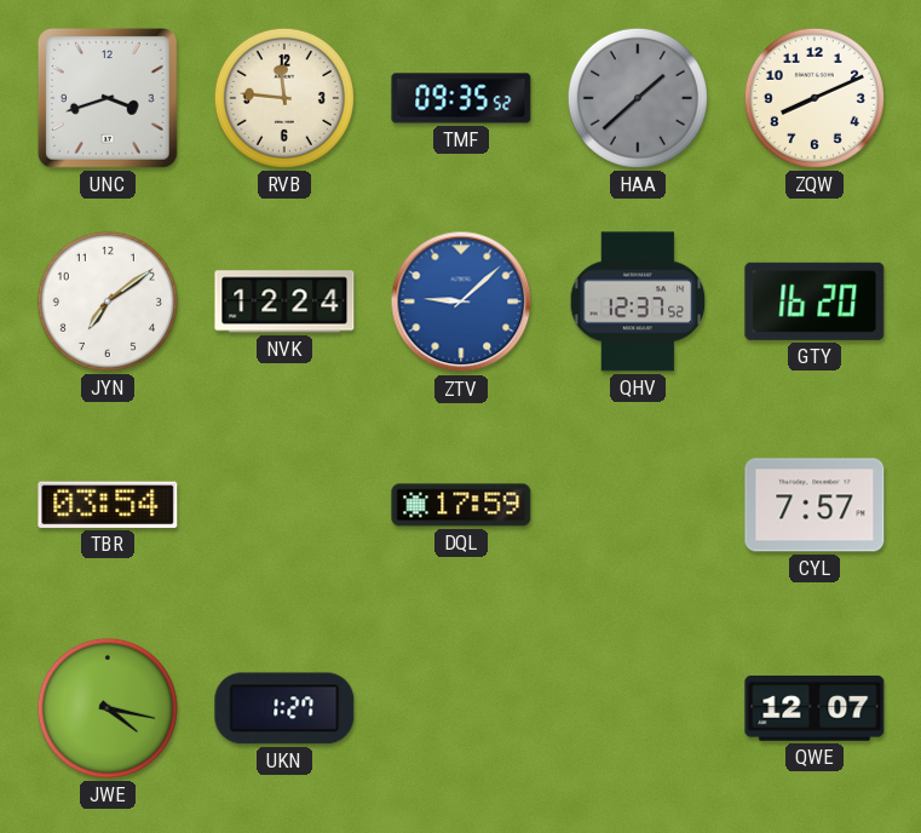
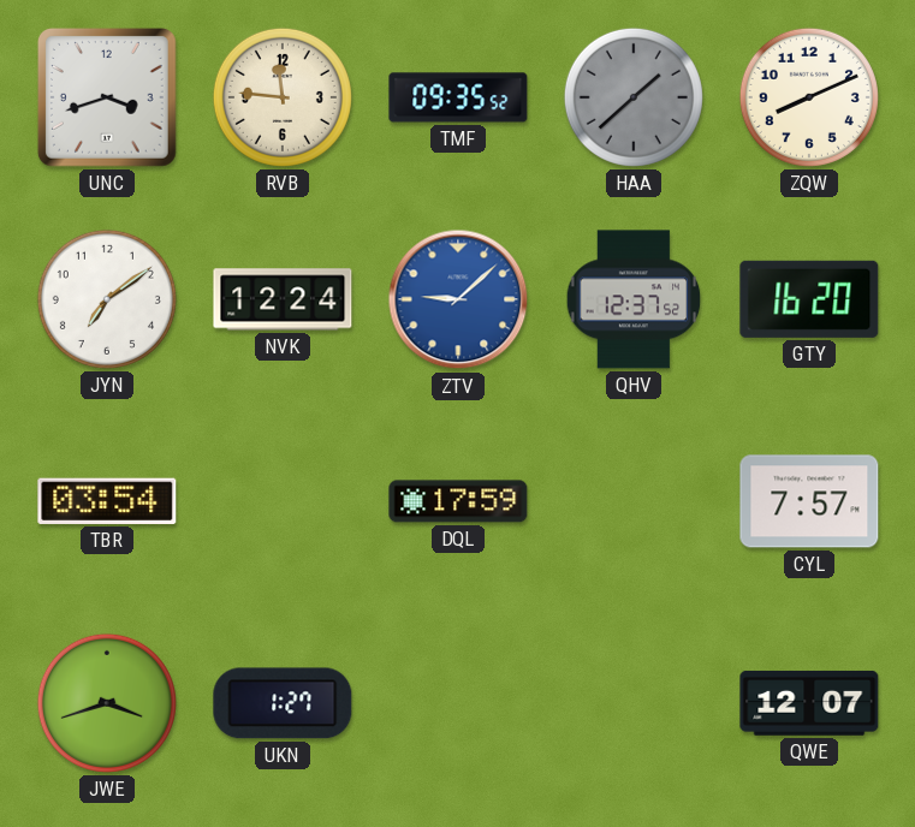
JWE: 4:17 -> 3:42 (107, 703)
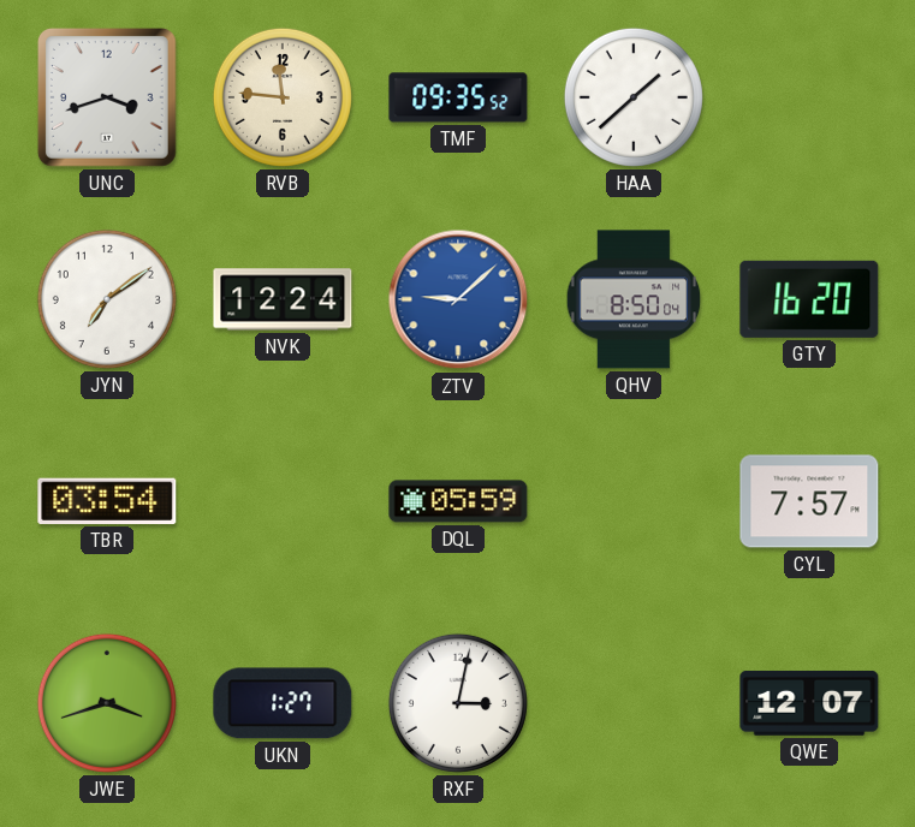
HAA dial: grey -> white (634, 97)
ZQW: 8:11 -> none (809, 97)
QHV: 12:37 -> 8:50 (634, 299)
DQL: 17:59 -> 05:59 (458, 501)
RXF: none -> 3:02 (458, 703)
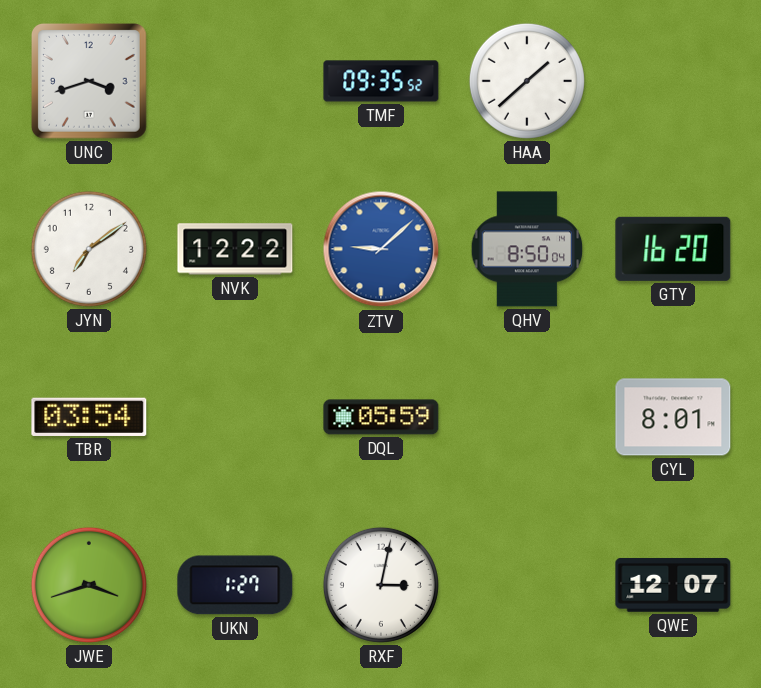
RVB: 11:46 -> none (283, 97)
NVK: 12:24 -> 12:22 (235, 249)
CYL: 7:57 -> 8:01 (673, 417)
